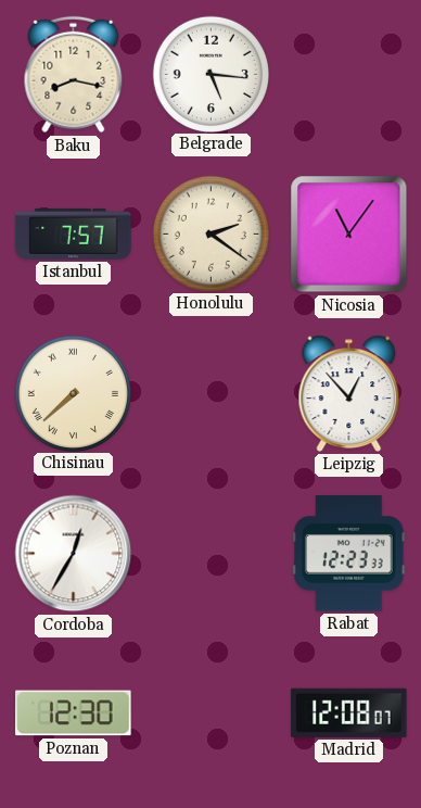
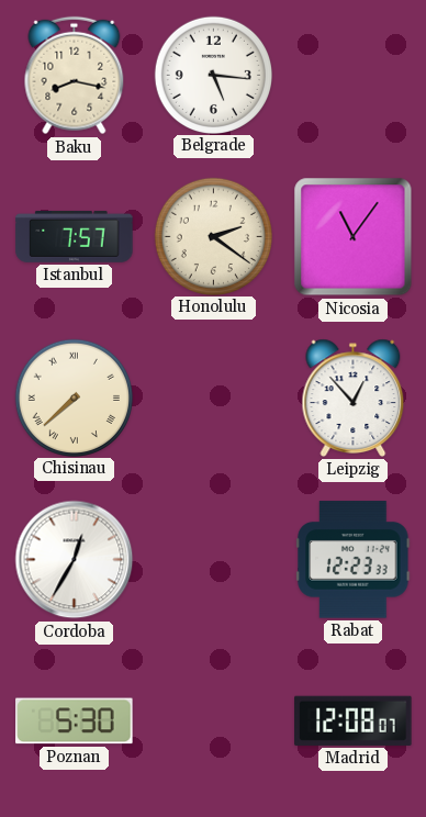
Poznan: 12:30 -> 5:30 (75, 721)
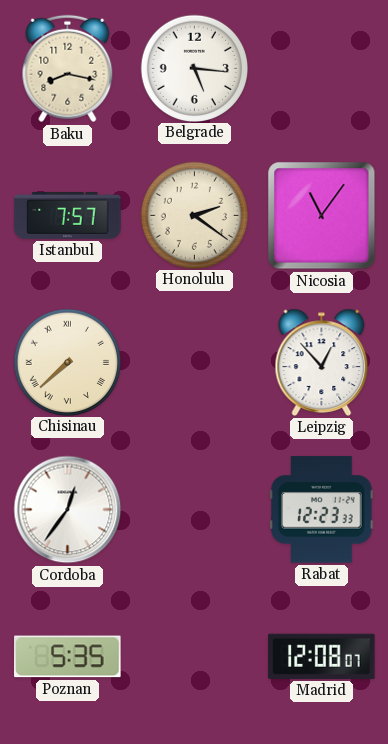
Cordoba: 12:35 -> 12:36 (68, 510)
Poznan: 5:30 -> 5:35 (68, 657)
